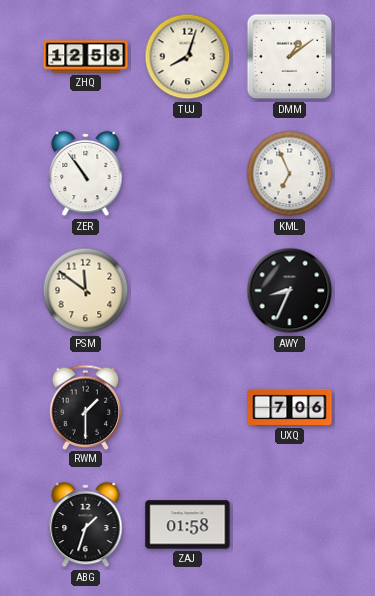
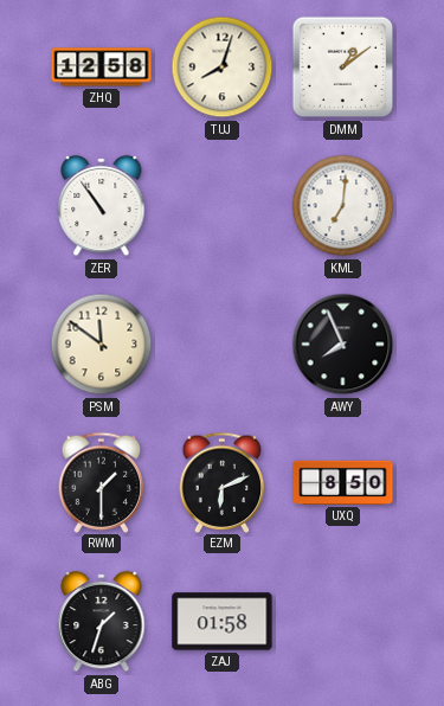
KML: 6:56 -> 7:01 (343, 206)
AWY: 8:34 -> 7:56 (343, 345)
EZM: none -> 6:11 (223, 482)
UXQ: 7:06 -> 8:50 (343, 482)
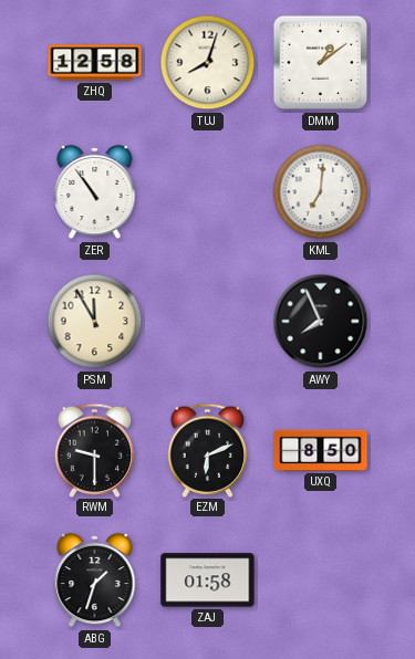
PSM: 11:51 -> 11:55 (95, 322)
RWM: 1:30 -> 9:30 (95, 450)
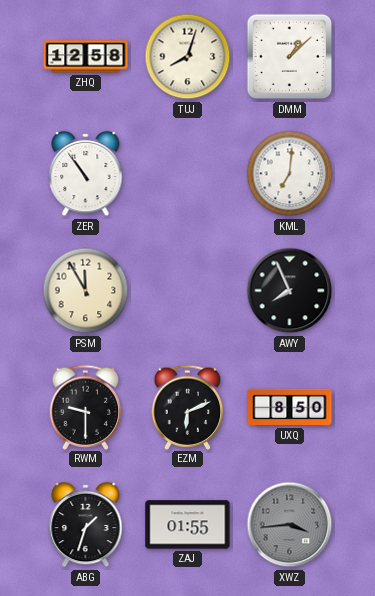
DMM: 1:09 -> 1:08 (290, 57)
ZAJ: 01:58 -> 01:55 (188, 525)
XWZ: none -> 3:44 (290, 525)
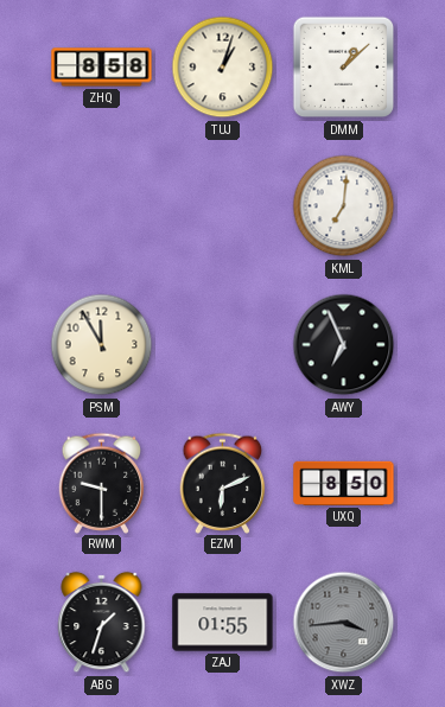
ZHQ: 12:58 -> 8:58 (102, 68)
TUJ: 8:03 -> 1:03 (223, 68)
ZER: 10:54 -> none (86, 174)
AWY: 7:56 -> 6:56 (344, 345)
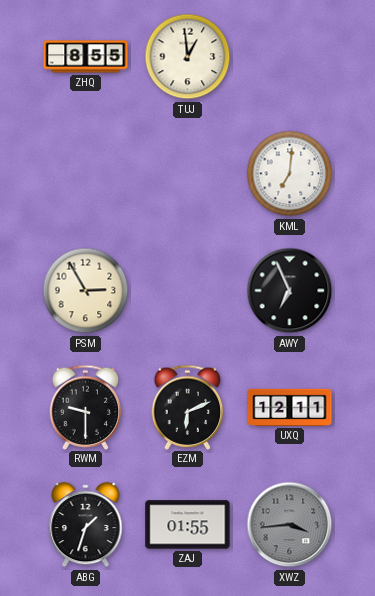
ZHQ: 8:58 -> 8:55 (86, 57)
TUJ: 1:03 -> 12:59 (188, 57)
DMM: 1:08 -> none (344, 68)
PSM: 11:55 -> 2:55 (86, 291)
UXQ: 8:50 -> 12:11 (290, 407)
